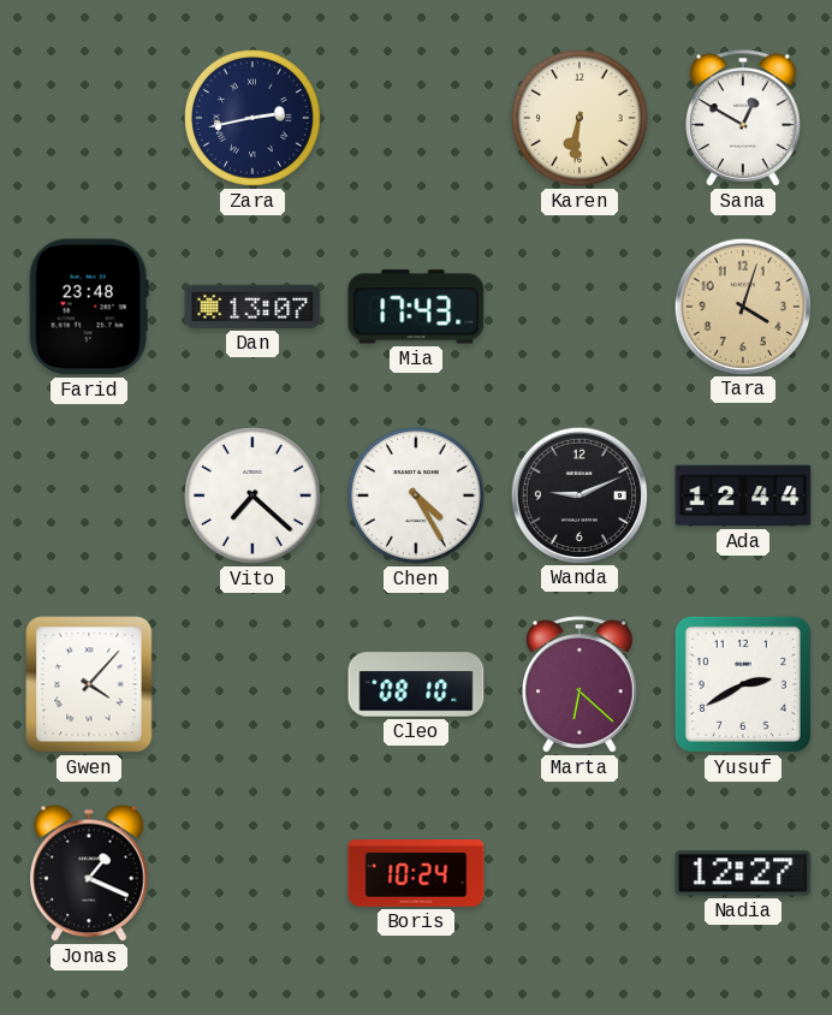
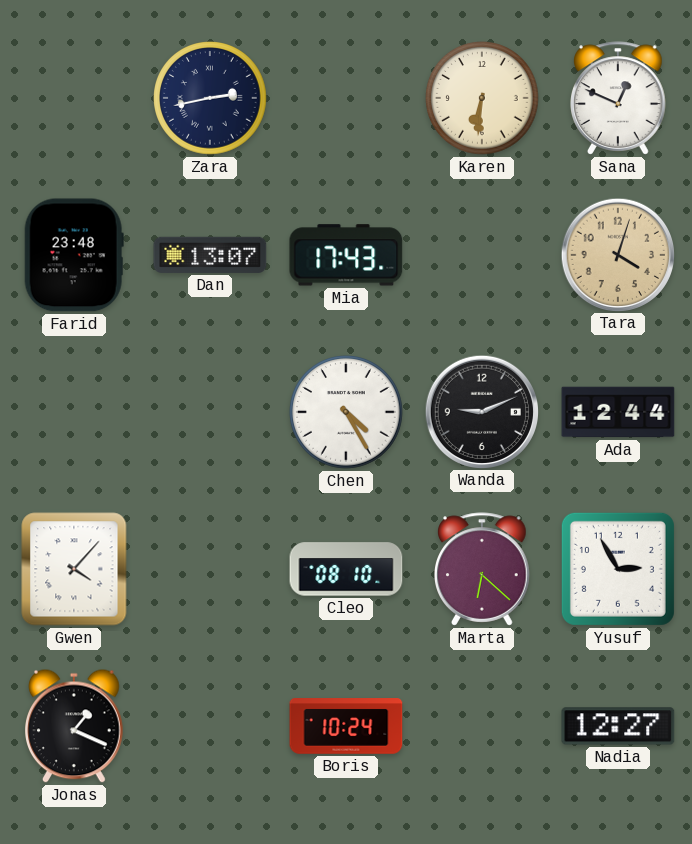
Sana: 12:50 -> 12:49 (618, 98)
Vito: 7:22 -> none (252, 495)
Yusuf: 2:40 -> 2:55 (618, 569)
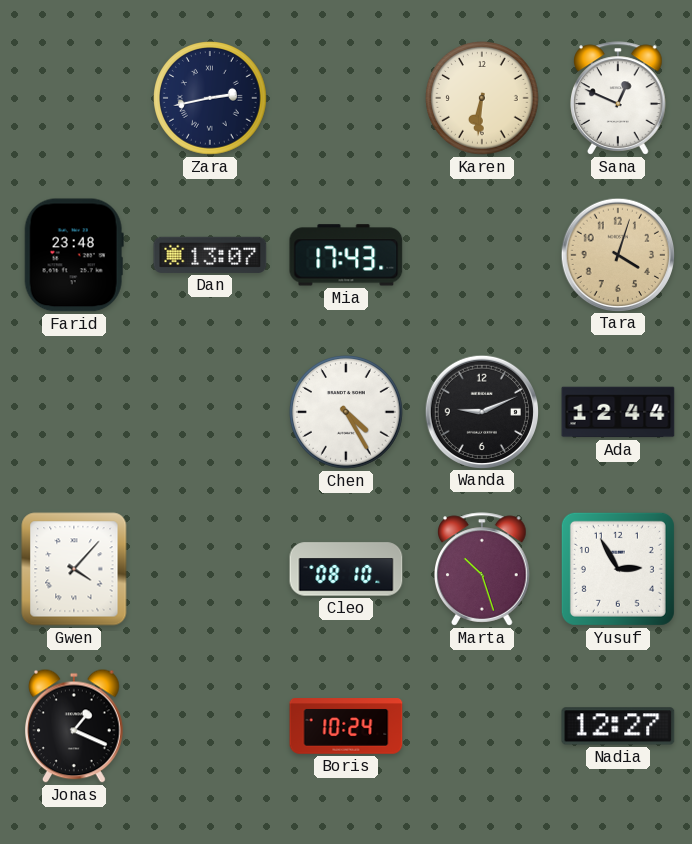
Marta: 6:22 -> 10:27 (482, 569)
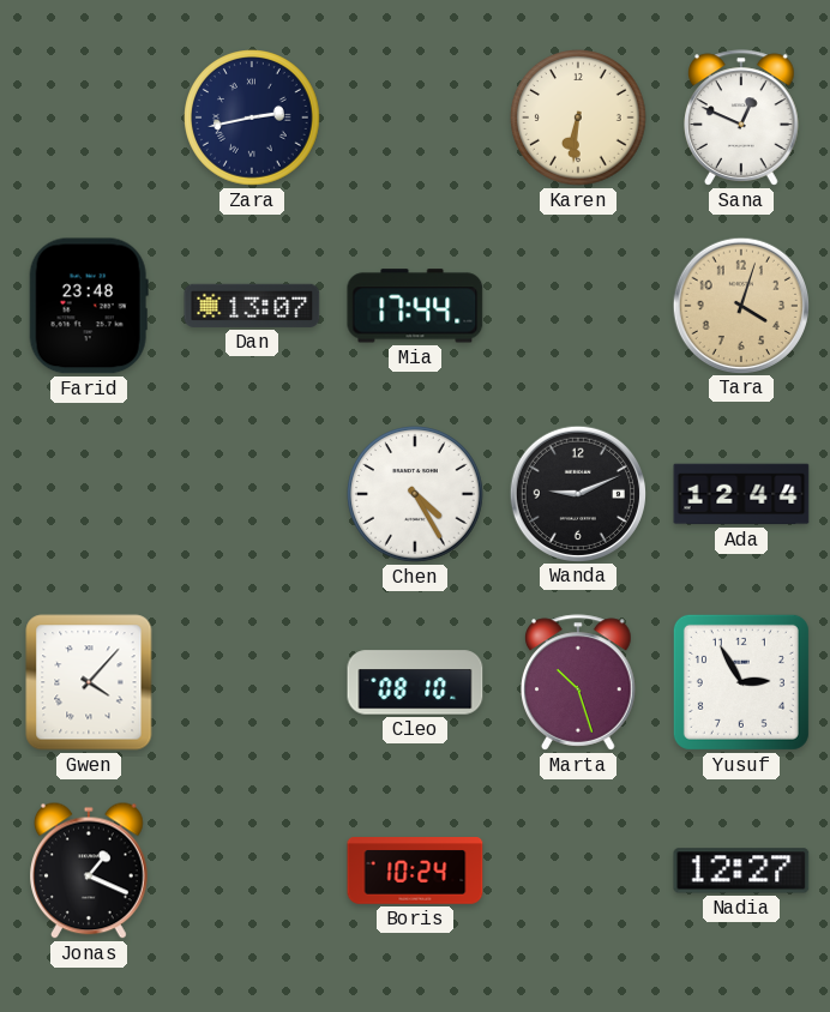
Mia: 17:43 -> 17:44 (415, 306)
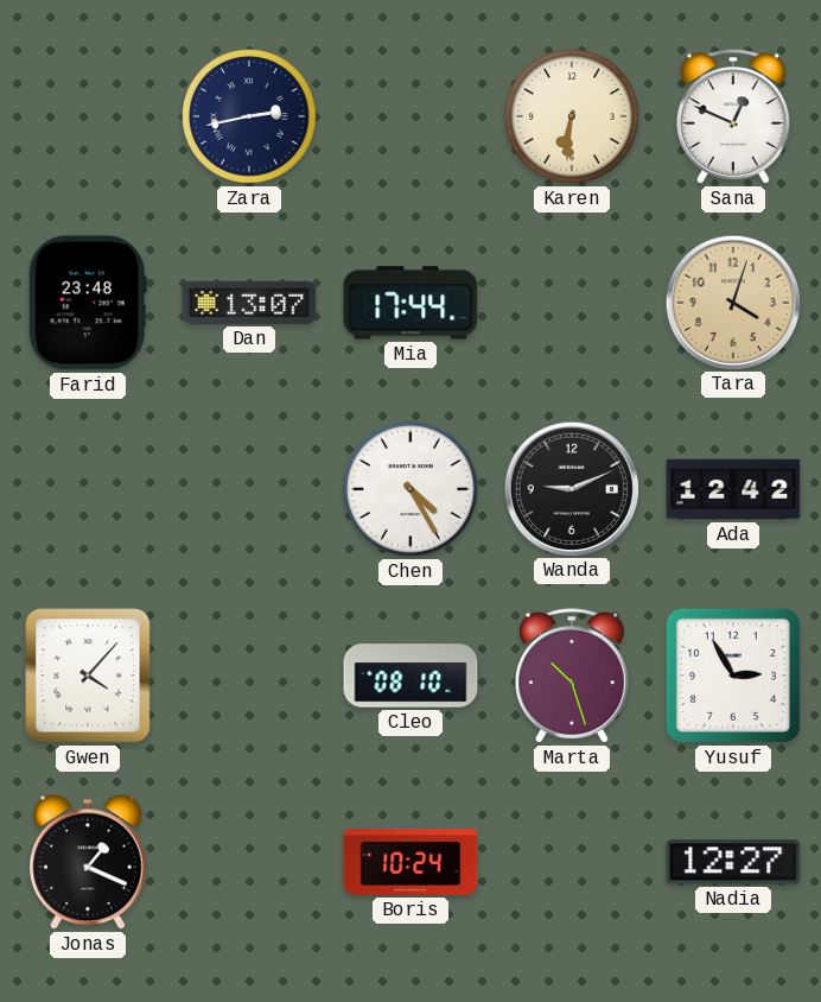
Ada: 12:44 -> 12:42 (733, 489)
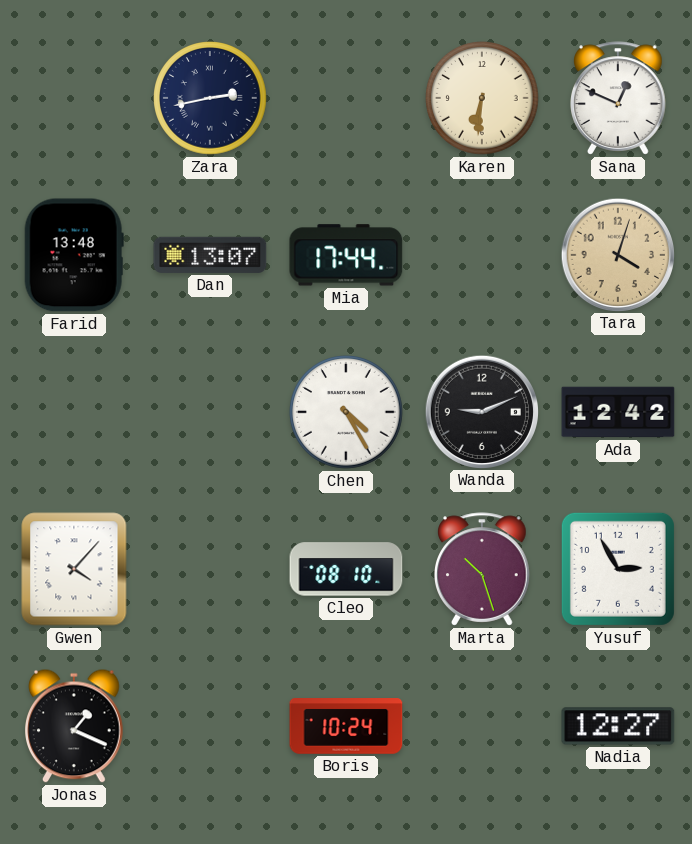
Farid: 23:48 -> 13:48 (74, 255)
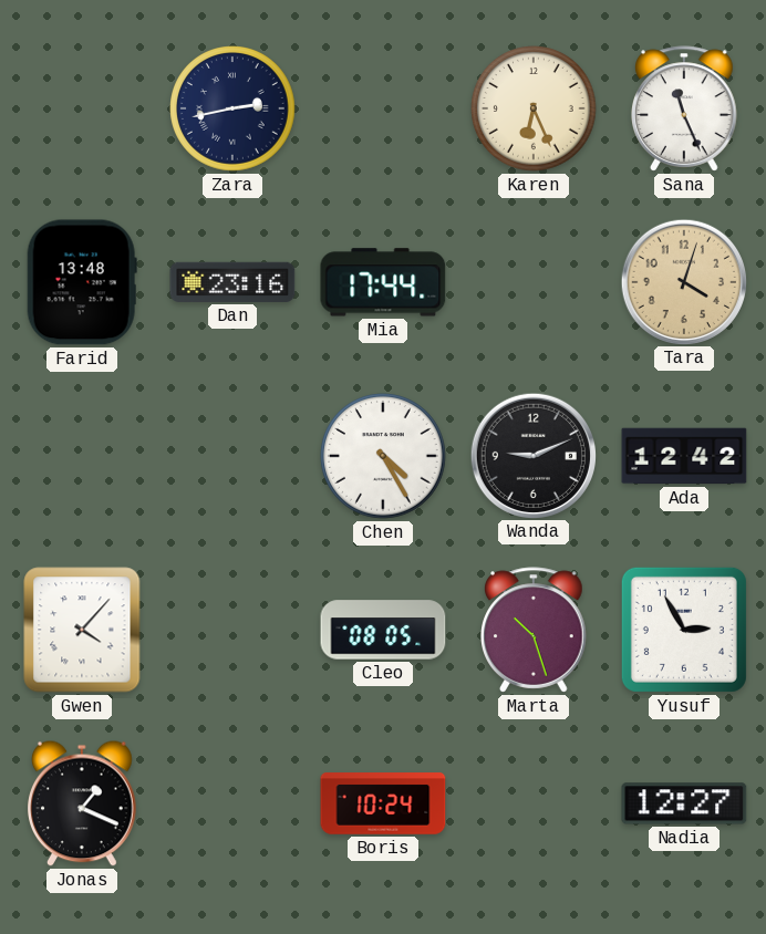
Karen: 6:31 -> 6:26 (534, 108)
Sana: 12:49 -> 11:26 (684, 108)
Dan: 13:07 -> 23:16 (232, 282)
Cleo: 08:10 -> 08:05 (383, 630)
